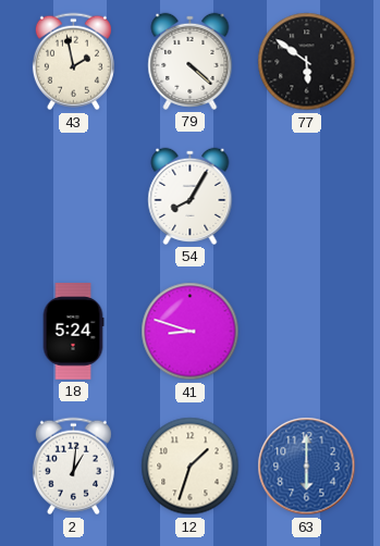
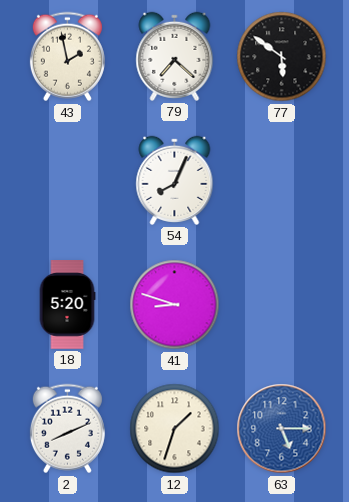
79: 4:22 -> 7:22 (175, 56)
54: 8:05 -> 8:04 (175, 180)
18: 5:24 -> 5:20 (67, 305)
2: 1:01 -> 8:11 (67, 429)
63: 6:00 -> 5:15 (282, 429)
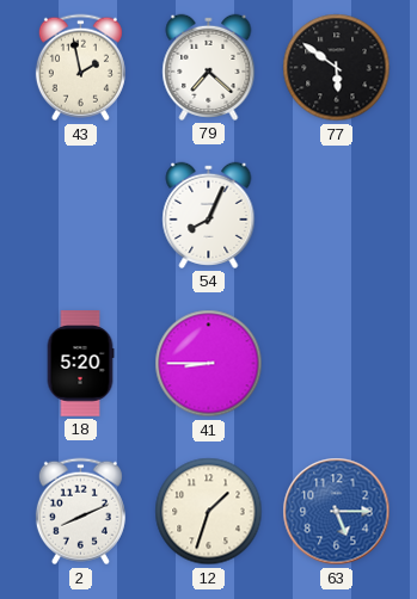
41: 8:48 -> 8:45 (209, 364)
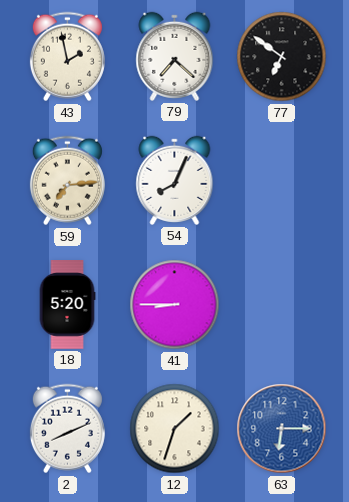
77: 5:51 -> 6:51 (282, 57)
59: none -> 7:14 (67, 181)
63: 5:15 -> 6:15 (282, 429)
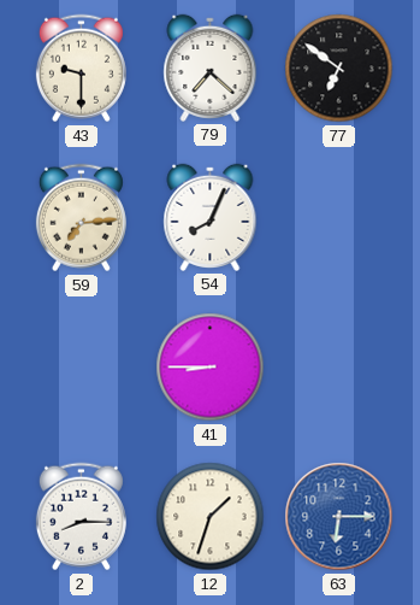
43: 1:58 -> 9:30 (81, 69)
18: 5:20 -> none (67, 305)
2: 8:11 -> 8:15 (81, 517)
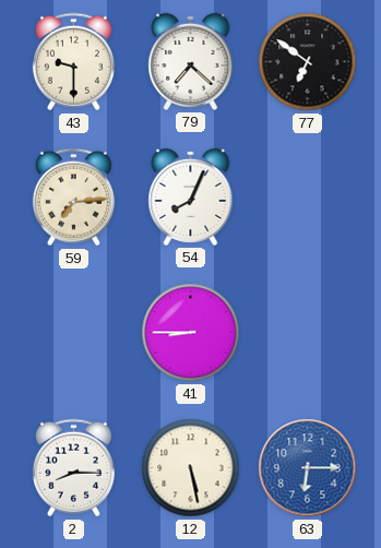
12: 1:33 -> 5:28 (191, 468)
